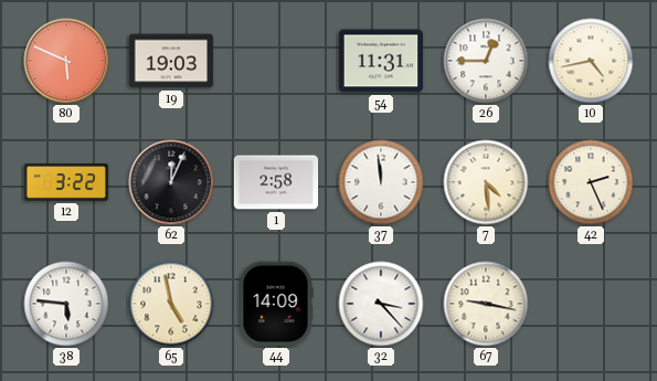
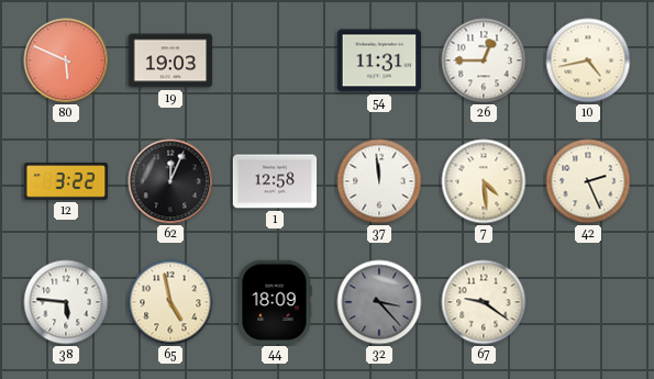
1: 2:58 -> 12:58 (275, 181)
44: 14:09 -> 18:09 (275, 302)
32 dial: white -> grey (379, 302)
67: 9:17 -> 9:21 (484, 302)
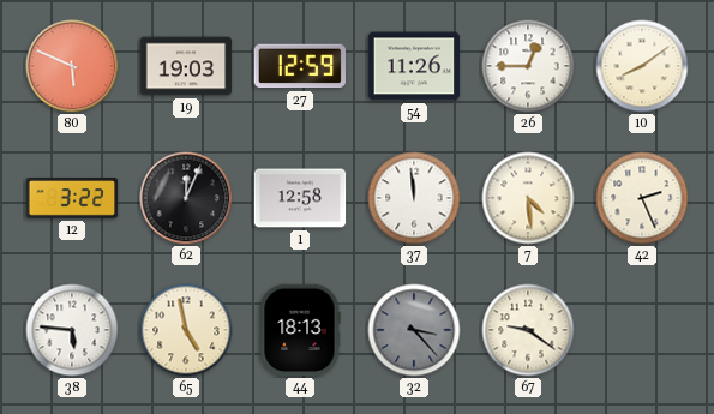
27: none -> 12:59 (299, 66)
54: 11:31 -> 11:26 (414, 66)
10: 4:43 -> 8:09 (642, 66)
44: 18:09 -> 18:13 (300, 330)
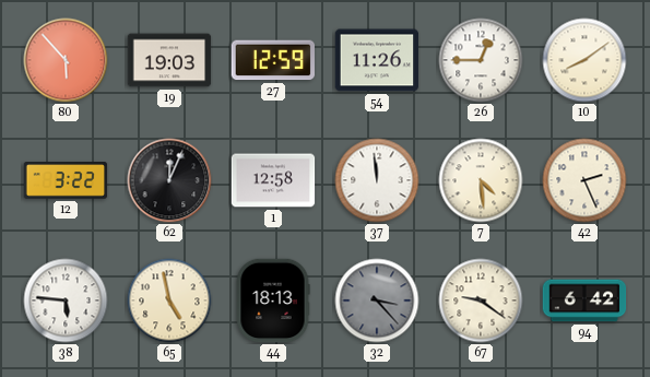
80: 5:49 -> 5:53 (66, 60)
94: none -> 6:42 (584, 301)
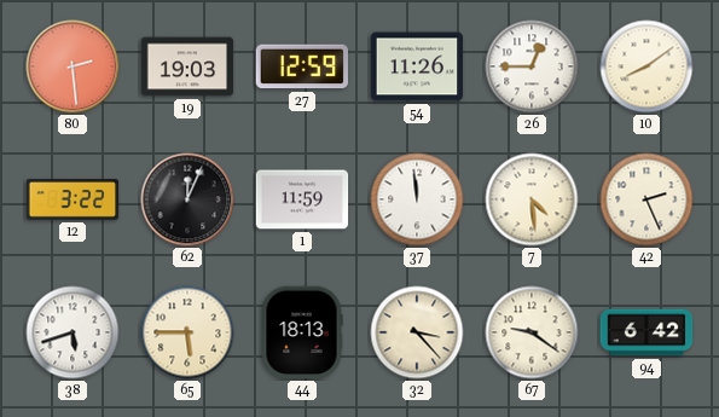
80: 5:53 -> 2:29 (73, 66)
1: 12:58 -> 11:59 (302, 199)
38: 5:46 -> 5:42 (73, 332)
65: 4:58 -> 5:45 (187, 332)
32 dial: grey -> cream (417, 332)
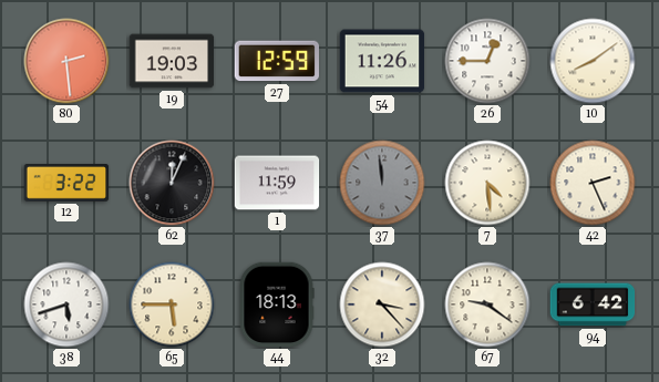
37 dial: white -> grey (382, 183)
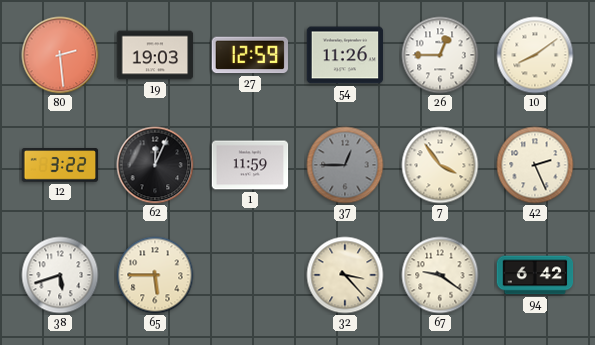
37: 11:59 -> 12:45 (345, 165)
7: 4:29 -> 3:54 (440, 165)
44: 18:13 -> none (277, 304)
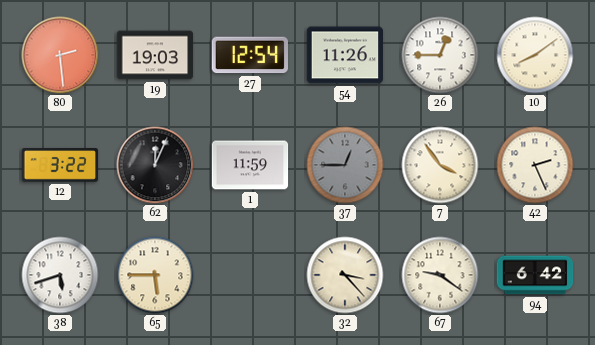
27: 12:59 -> 12:54 (249, 55)
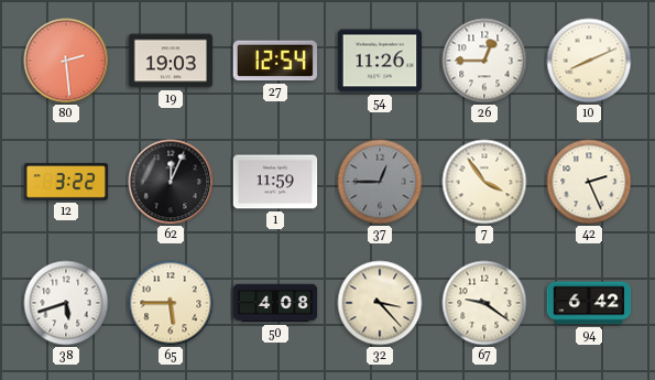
10: 8:09 -> 8:11 (589, 61)
50: none -> 4:08 (275, 303)
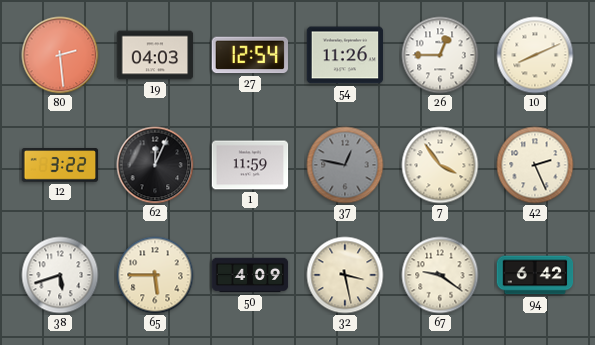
19: 19:03 -> 04:03 (155, 55)
37: 12:45 -> 12:47 (345, 165)
50: 4:08 -> 4:09 (250, 275)
32: 3:23 -> 3:28 (345, 275)
